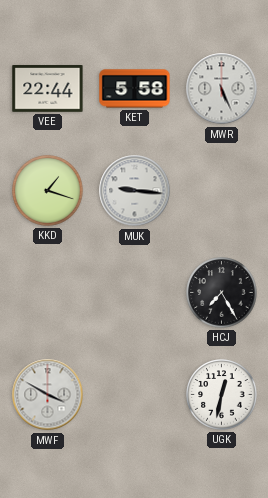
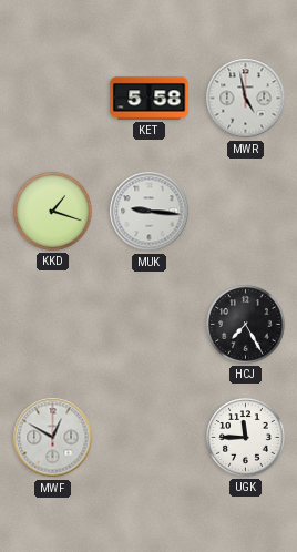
VEE: 22:44 -> none (48, 89)
MWR: 5:26 -> 4:58 (246, 99)
MWF: 3:50 -> 12:50 (53, 438)
UGK: 12:32 -> 11:45 (246, 438)
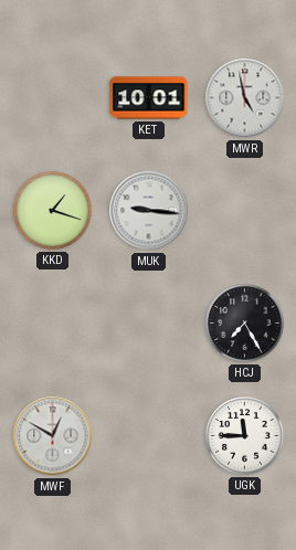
KET: 5:58 -> 10:01 (149, 98)
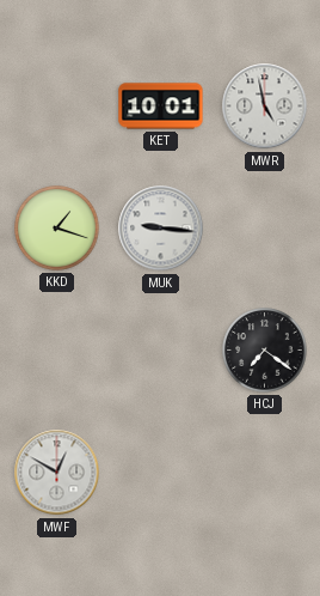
HCJ: 7:25 -> 7:21 (265, 351)
UGK: 11:45 -> none (245, 436)
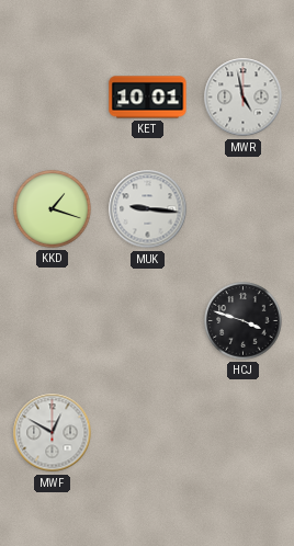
HCJ: 7:21 -> 3:48 (244, 321)
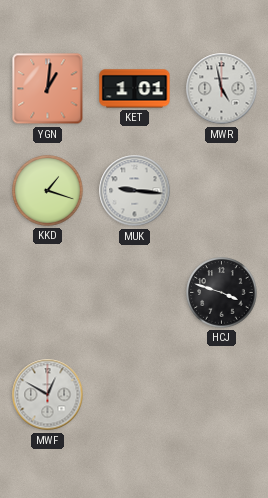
YGN: none -> 1:01 (48, 89)
KET: 10:01 -> 1:01 (135, 89)
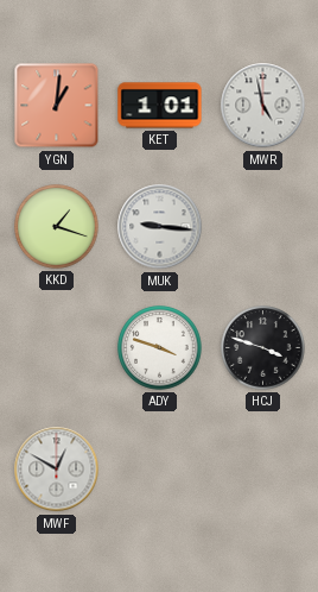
ADY: none -> 3:48 (160, 348)
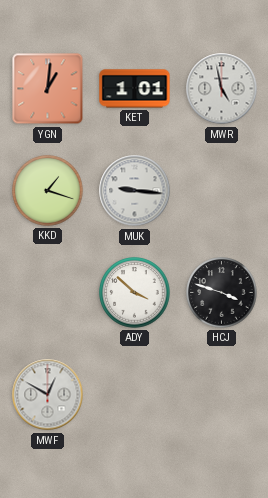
ADY: 3:48 -> 3:52 (135, 293)
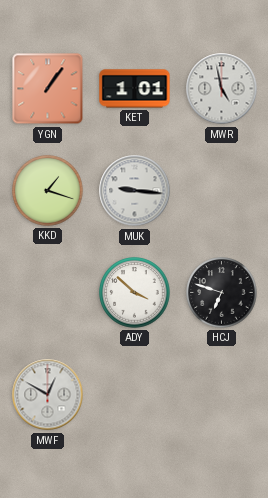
YGN: 1:01 -> 1:06 (48, 89)
HCJ: 3:48 -> 6:48 (222, 293)
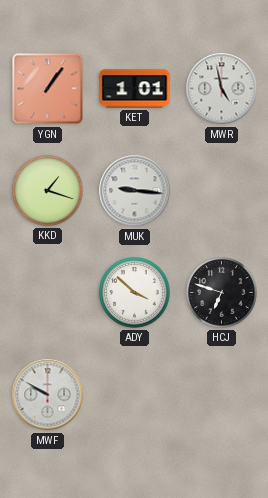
MWF: 12:50 -> 9:50 (48, 395)
